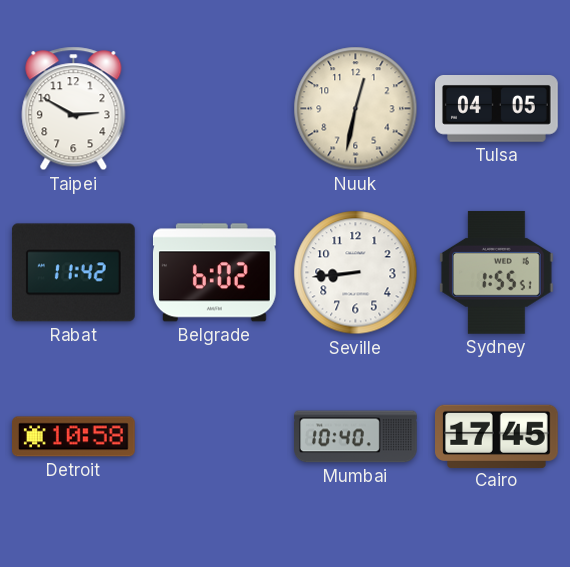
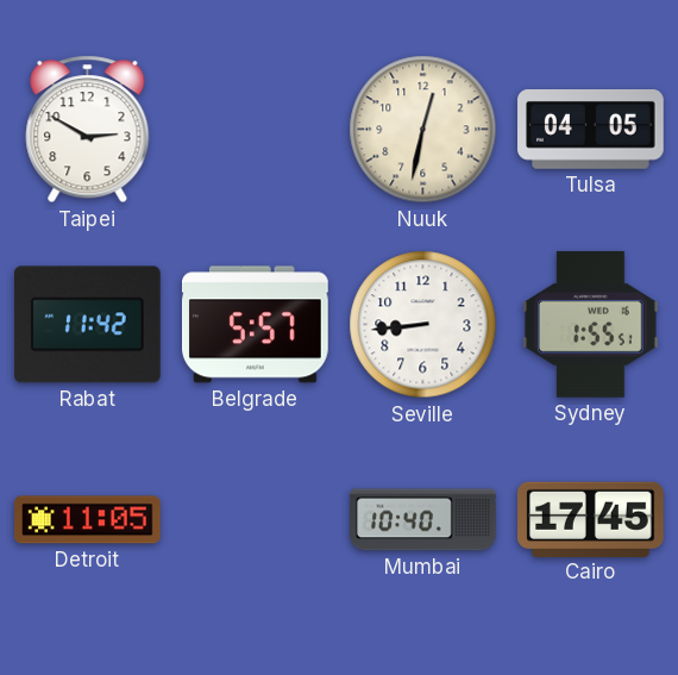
Belgrade: 6:02 -> 5:57 (256, 325)
Detroit: 10:58 -> 11:05 (88, 520)
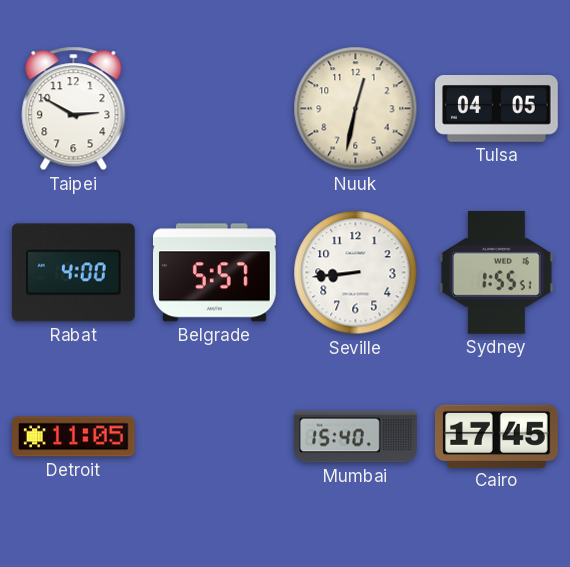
Rabat: 11:42 -> 4:00 (73, 273)
Mumbai: 10:40 -> 15:40 (356, 437)
